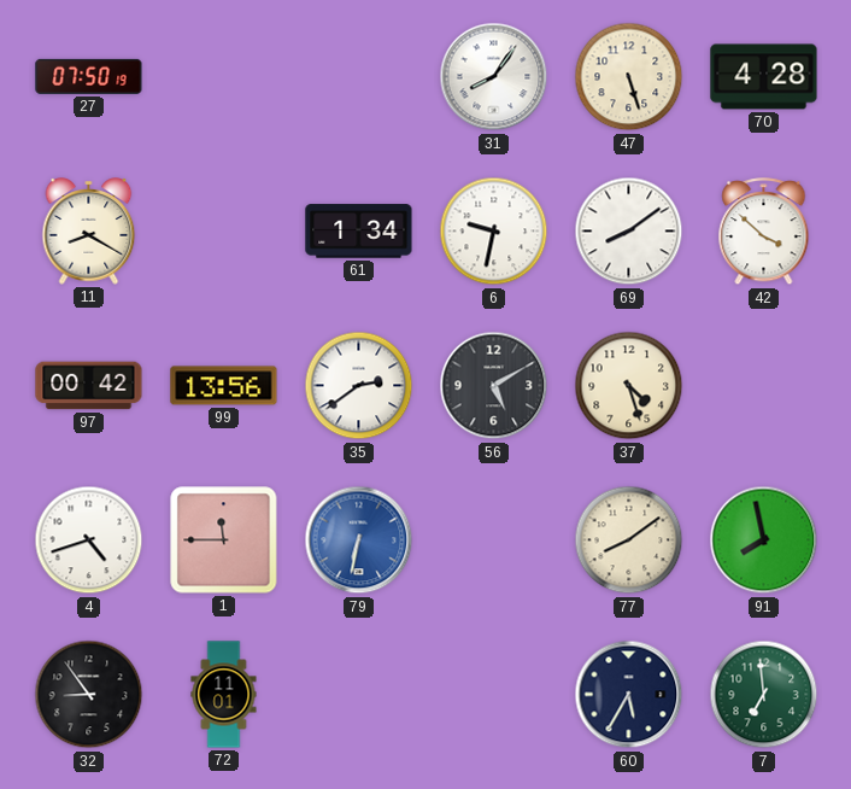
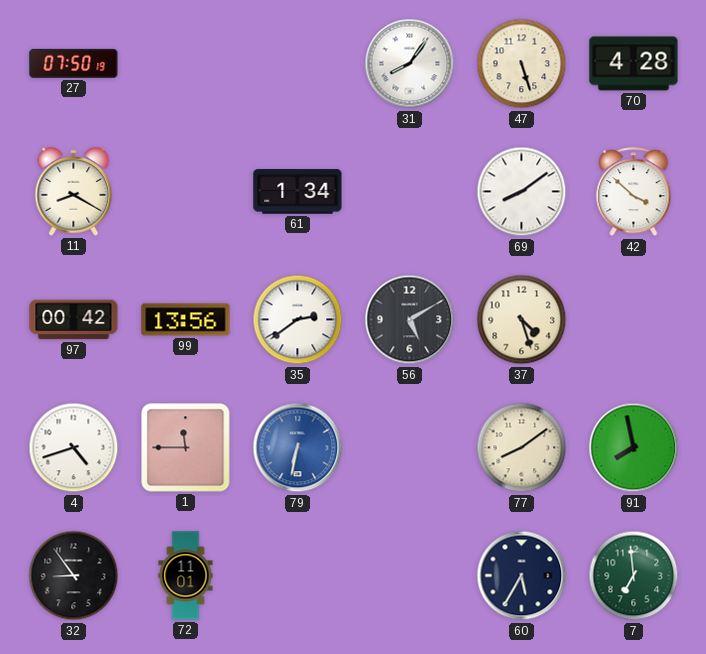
6: 9:32 -> none (494, 232)
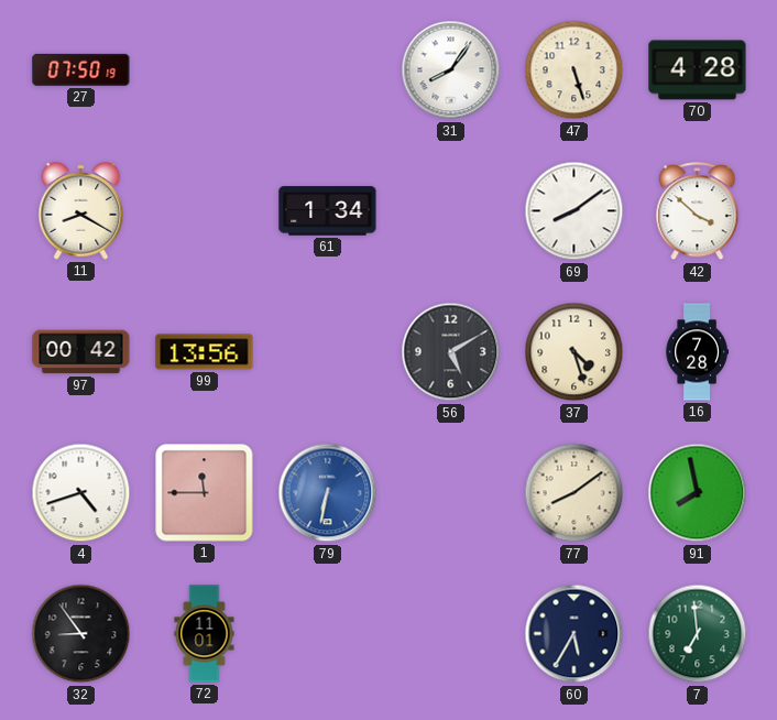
35: 2:39 -> none (298, 320)
16: none -> 7:28 (697, 352)
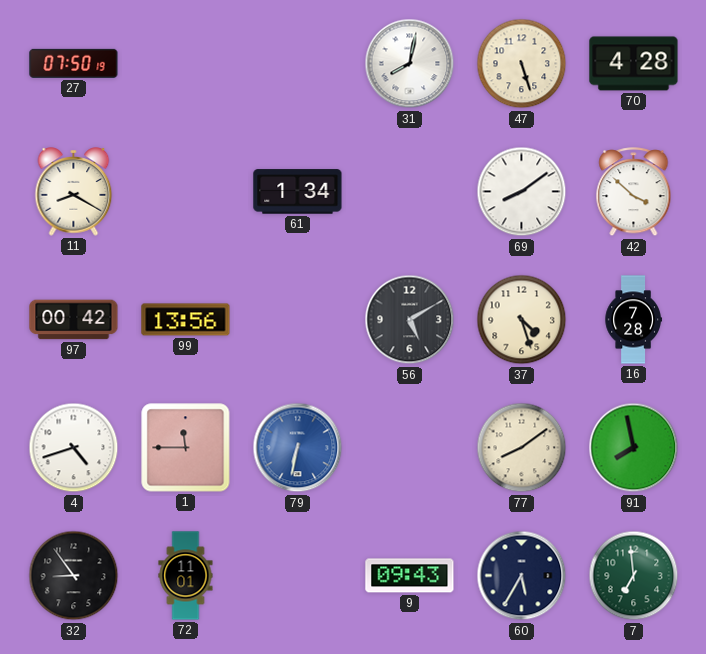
31: 8:06 -> 8:02 (410, 64)
9: none -> 09:43 (410, 576)
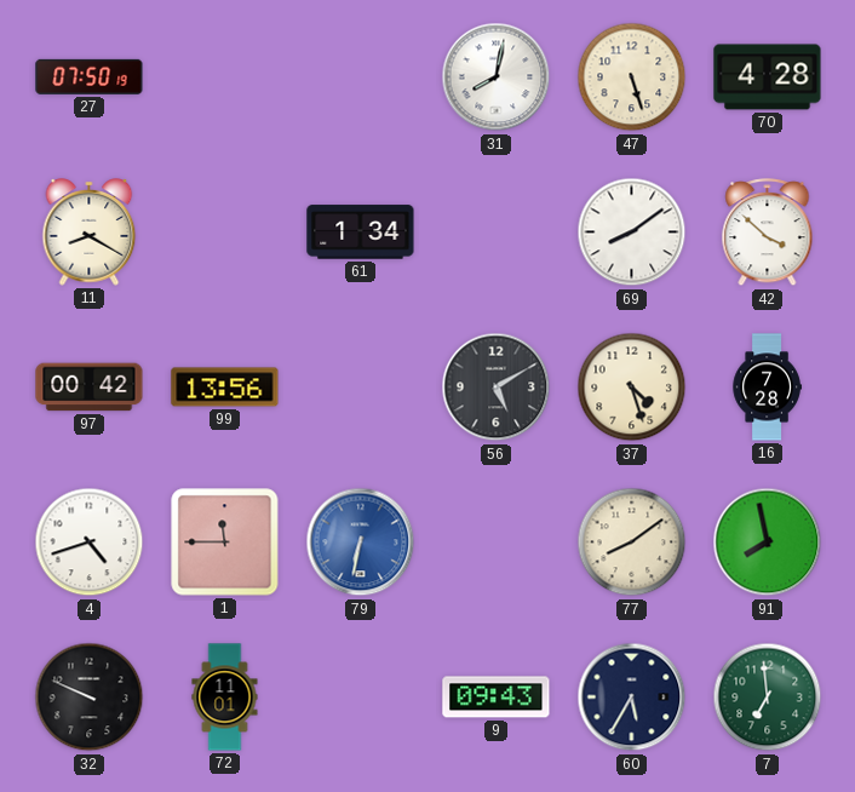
32: 8:54 -> 9:49 (90, 698)
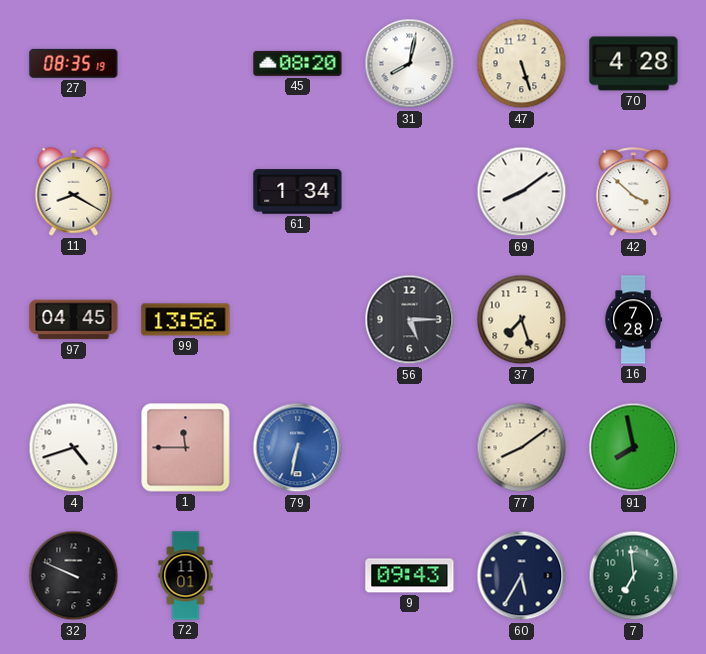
27: 07:50 -> 08:35 (74, 63)
45: none -> 08:20 (298, 63)
97: 00:42 -> 04:45 (74, 320)
56: 5:10 -> 5:15 (410, 320)
37: 4:27 -> 7:27 (522, 320)
